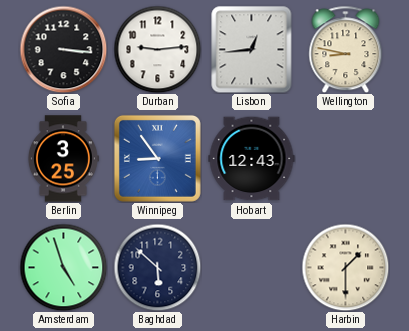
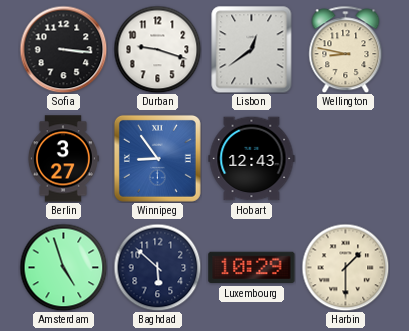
Durban: 9:14 -> 9:18 (157, 49)
Lisbon: 12:44 -> 12:39 (252, 49)
Berlin: 3:25 -> 3:27 (64, 159)
Luxembourg: none -> 10:29 (252, 268)
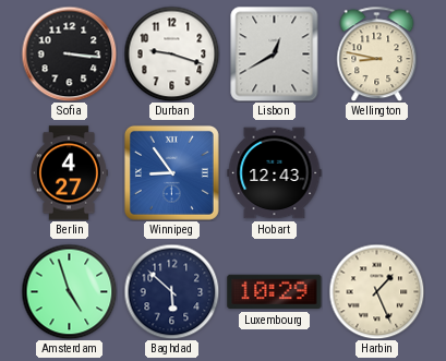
Lisbon: 12:39 -> 12:40 (275, 53)
Berlin: 3:27 -> 4:27 (70, 173)
Harbin: 1:30 -> 1:26 (376, 291)
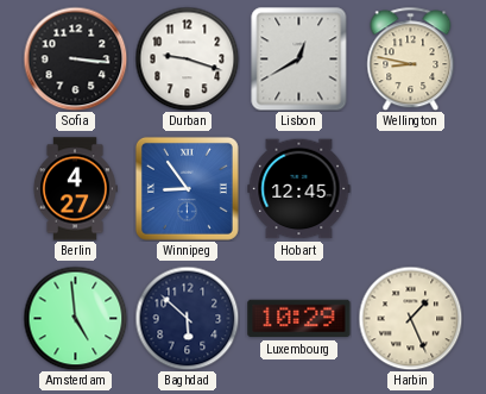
Hobart: 12:43 -> 12:45 (299, 189)
Amsterdam: 4:57 -> 4:59 (75, 318)
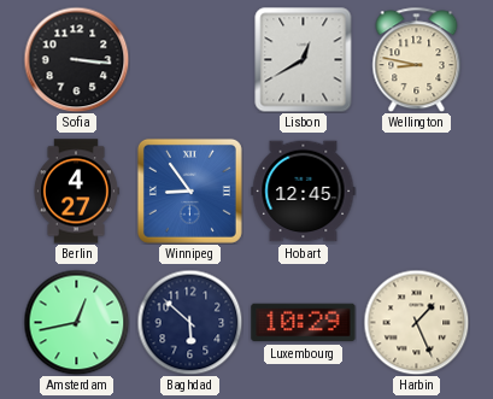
Durban: 9:18 -> none (187, 58)
Amsterdam: 4:59 -> 12:43 (76, 322)
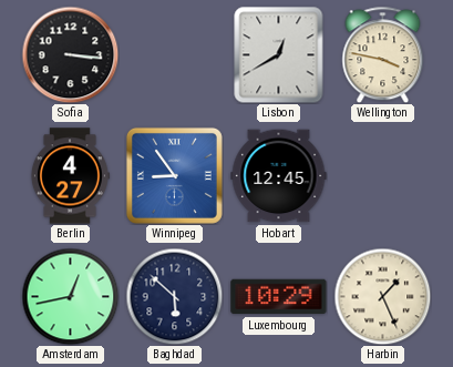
Wellington: 8:47 -> 3:47 (383, 54)
